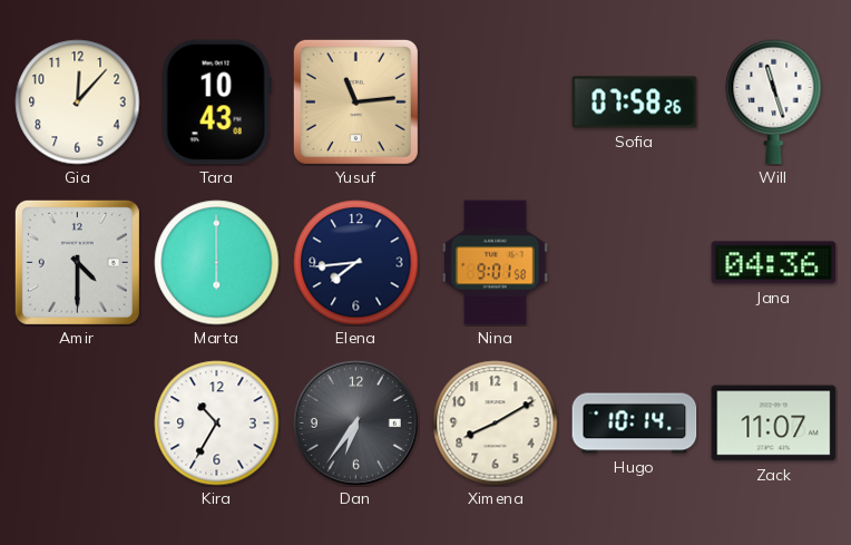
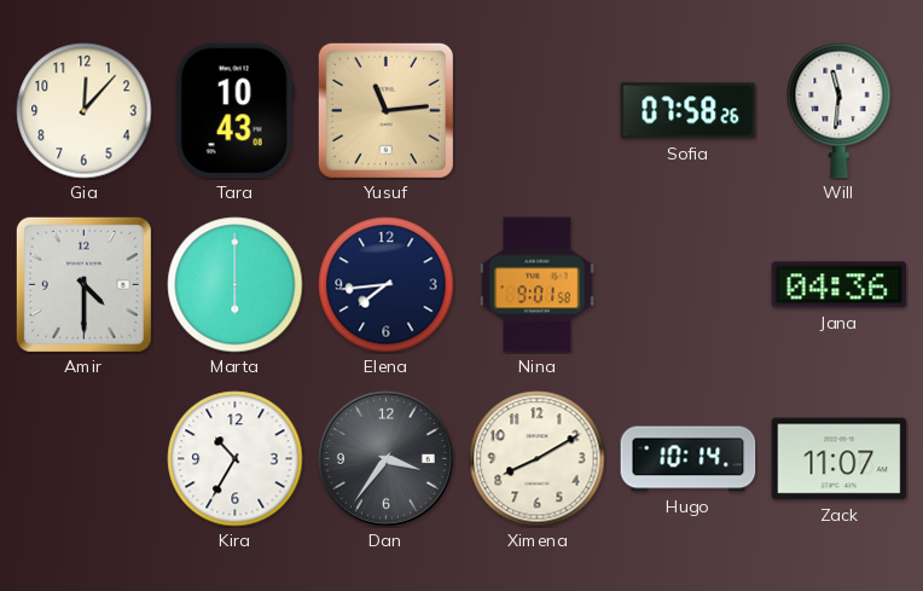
Will: 11:27 -> 11:31 (840, 110)
Dan: 6:36 -> 3:36 (385, 458)
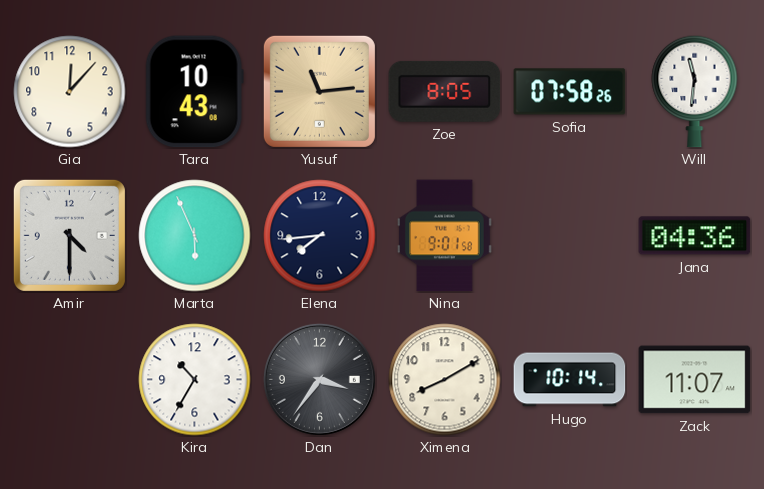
Zoe: none -> 8:05 (445, 91)
Marta: 6:00 -> 5:56 (195, 236)
